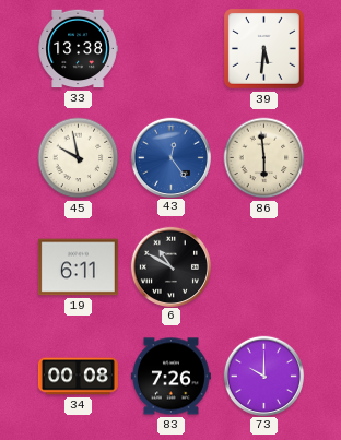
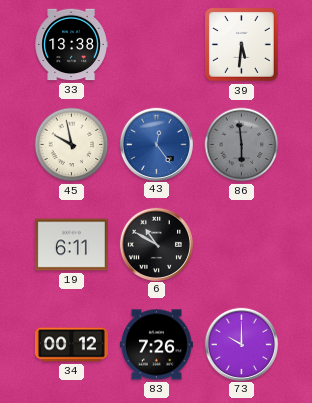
86 dial: cream -> grey (242, 145)
34: 00:08 -> 00:12 (71, 345)
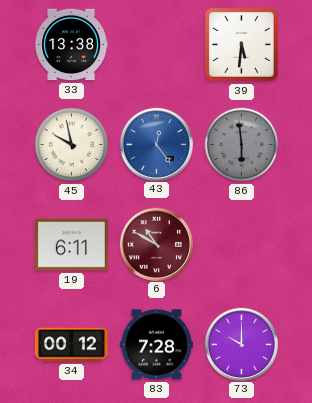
6 dial: black -> burgundy (156, 244)
83: 7:26 -> 7:28 (156, 345)
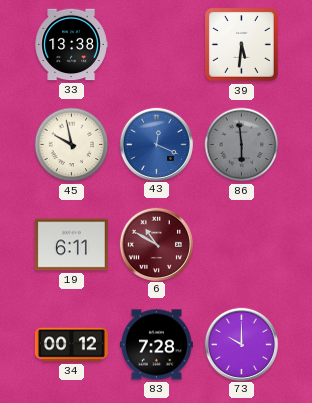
43: 12:24 -> 12:19 (156, 144)
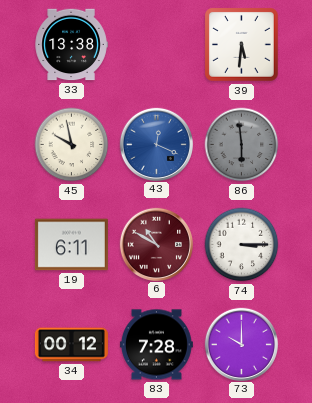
74: none -> 3:15 (242, 245)
